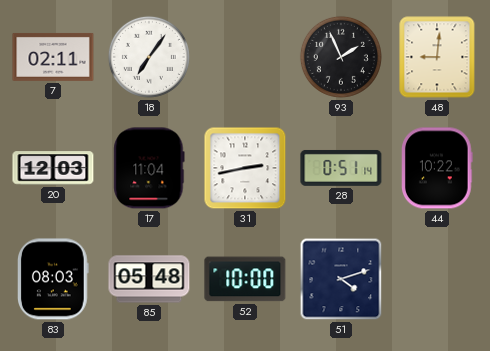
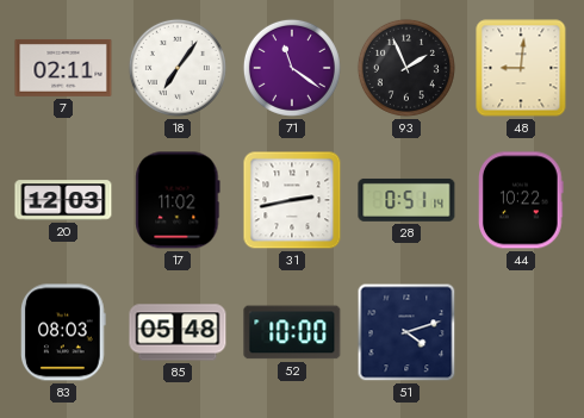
71: none -> 11:21 (292, 68)
17: 11:04 -> 11:02 (178, 200)
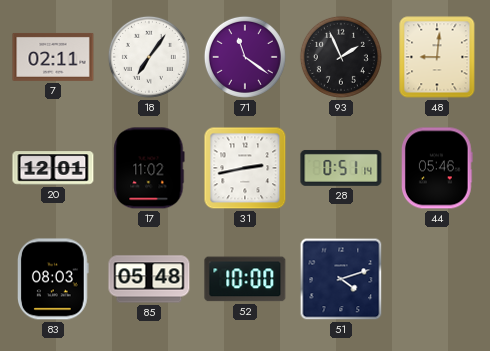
20: 12:03 -> 12:01 (53, 168)
44: 10:22 -> 05:46 (438, 168)
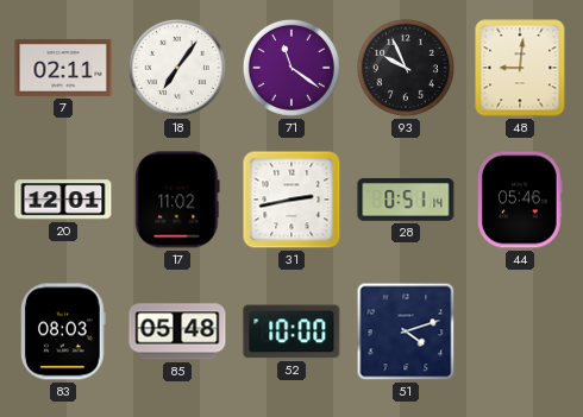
93: 1:56 -> 9:56 (406, 68)
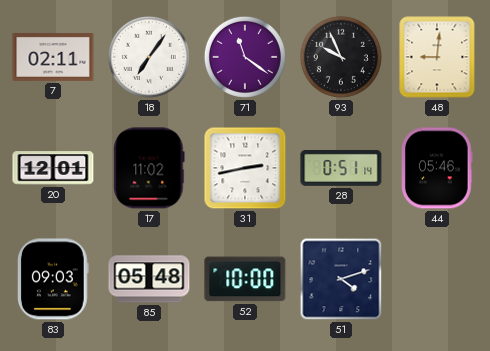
83: 08:03 -> 09:03 (54, 279)
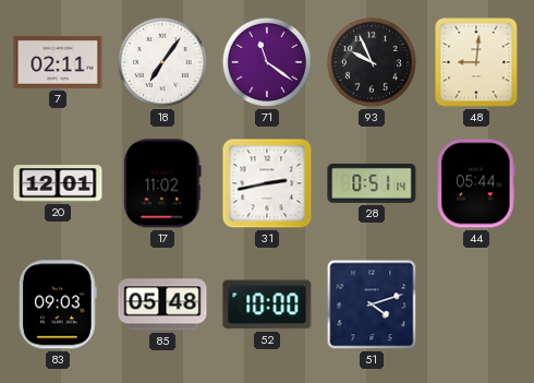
44: 05:46 -> 05:44 (477, 183)
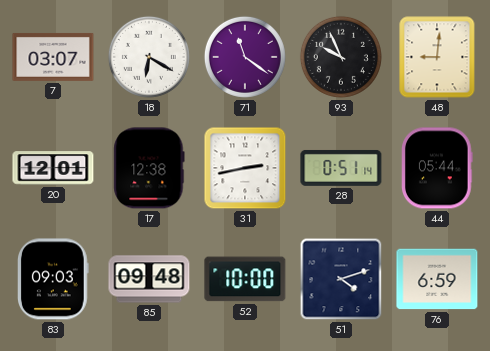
7: 02:11 -> 03:07 (53, 57)
18: 7:06 -> 6:20 (149, 57)
17: 11:02 -> 12:38 (149, 168)
85: 05:48 -> 09:48 (149, 279)
76: none -> 6:59 (437, 279)
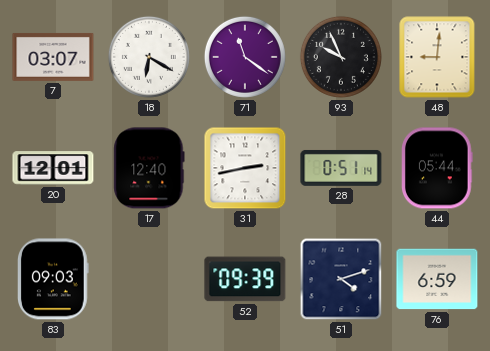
17: 12:38 -> 12:40 (149, 168)
85: 09:48 -> none (149, 279)
52: 10:00 -> 09:39 (245, 279)
